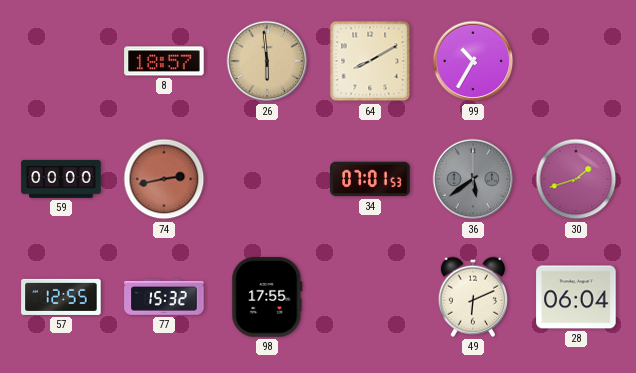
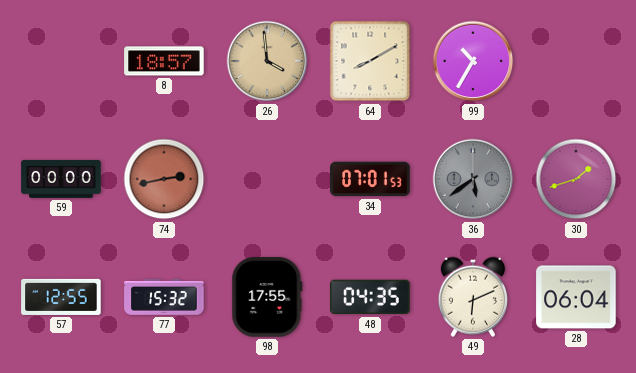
26: 5:59 -> 3:59 (267, 61)
48: none -> 04:35 (370, 297)
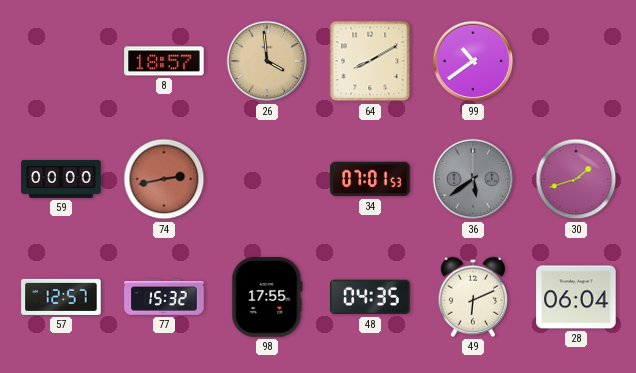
99: 10:35 -> 10:39 (473, 61)
57: 12:55 -> 12:57 (61, 297)
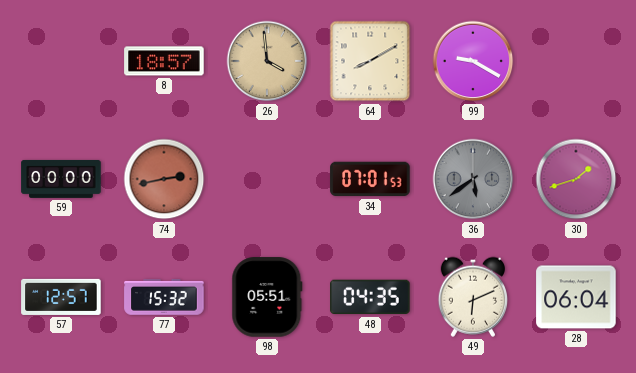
99: 10:39 -> 9:20 (473, 61)
98: 17:55 -> 05:51 (267, 297)
